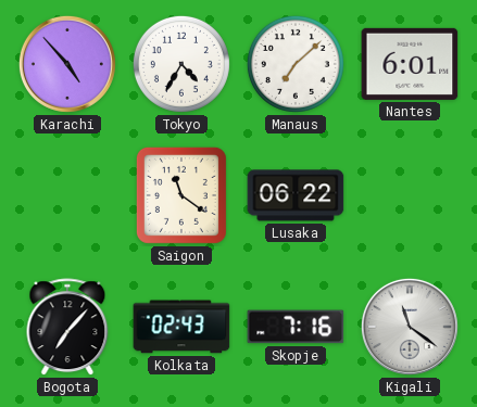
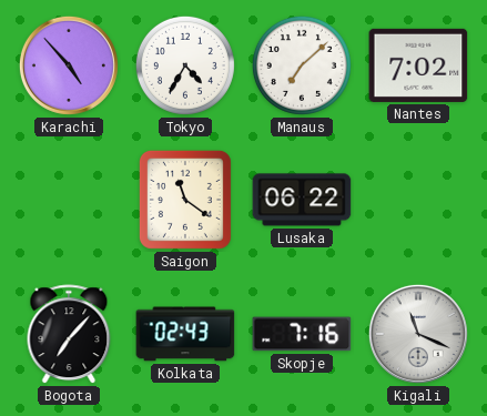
Nantes: 6:01 -> 7:02 (418, 65)
Kigali: 11:21 -> 11:19 (418, 334)
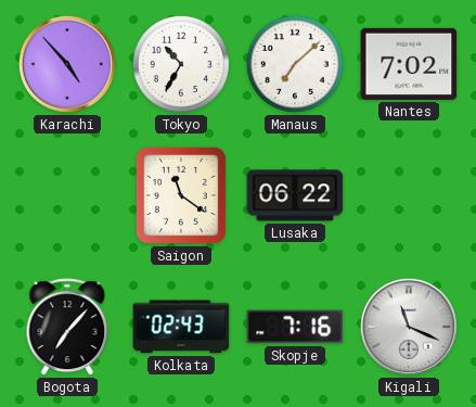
Tokyo: 4:35 -> 10:35 (181, 64)
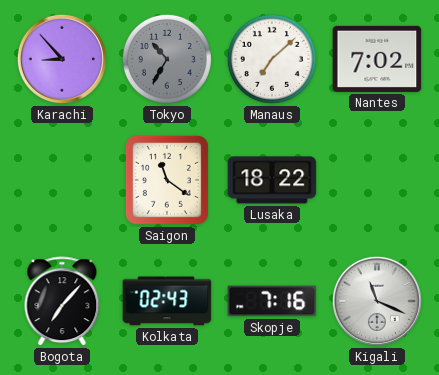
Karachi: 4:53 -> 8:53 (62, 59)
Tokyo dial: white -> grey (167, 59)
Lusaka: 06:22 -> 18:22 (272, 180)
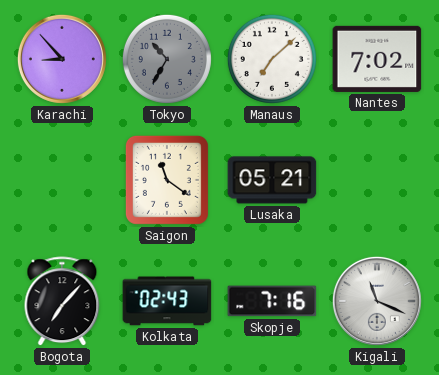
Lusaka: 18:22 -> 05:21 (272, 180)
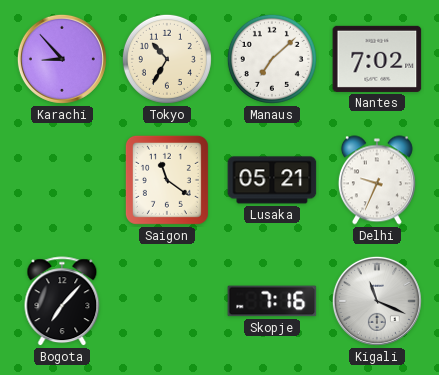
Tokyo dial: grey -> cream (167, 59)
Delhi: none -> 9:34 (377, 180)
Kolkata: 02:43 -> none (167, 301)
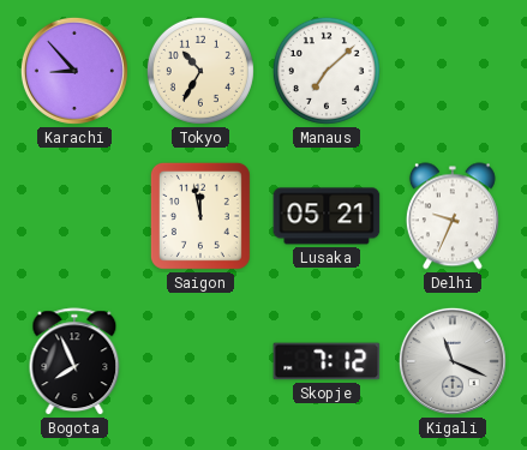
Nantes: 7:02 -> none (377, 59)
Saigon: 11:21 -> 11:58 (200, 216)
Bogota: 7:07 -> 7:56 (74, 362)
Skopje: 7:16 -> 7:12 (327, 361)
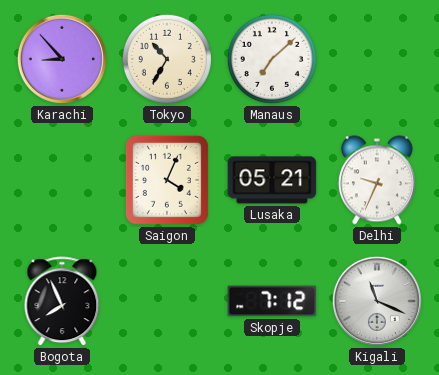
Saigon: 11:58 -> 4:04 (167, 180)
